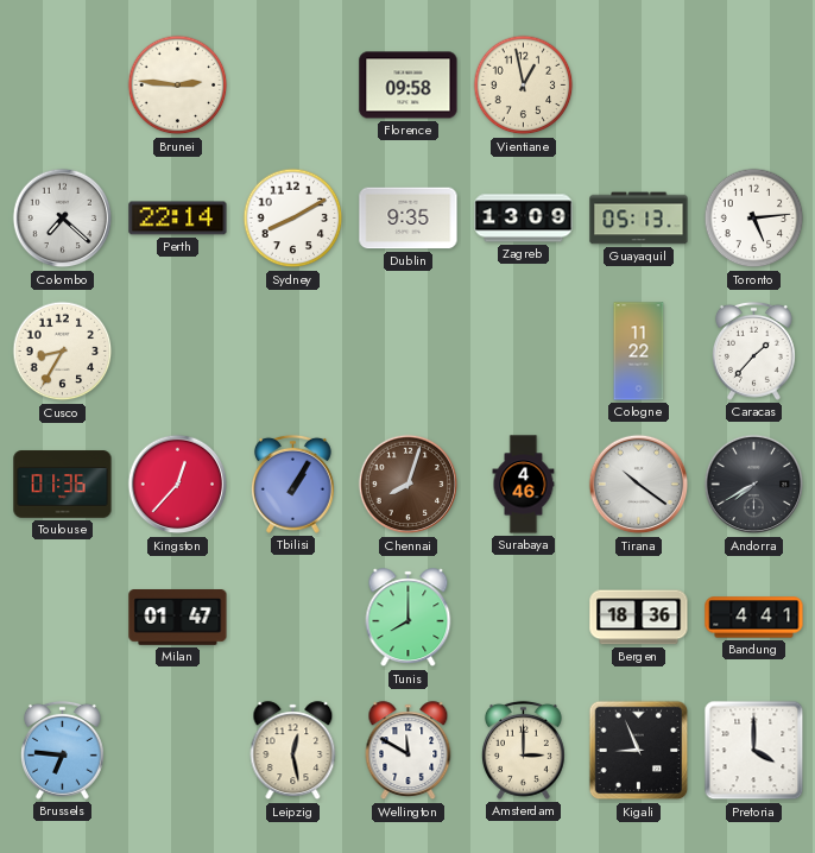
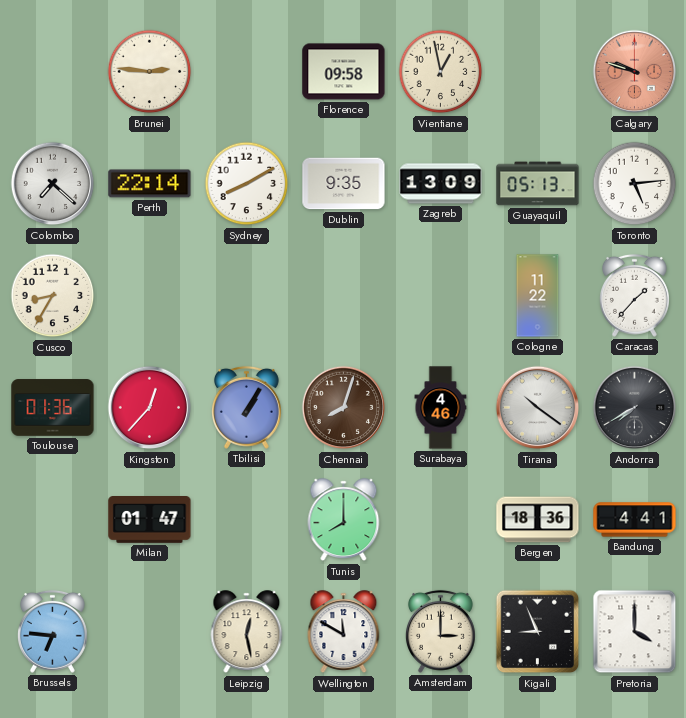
Calgary: none -> 9:48 (635, 72)
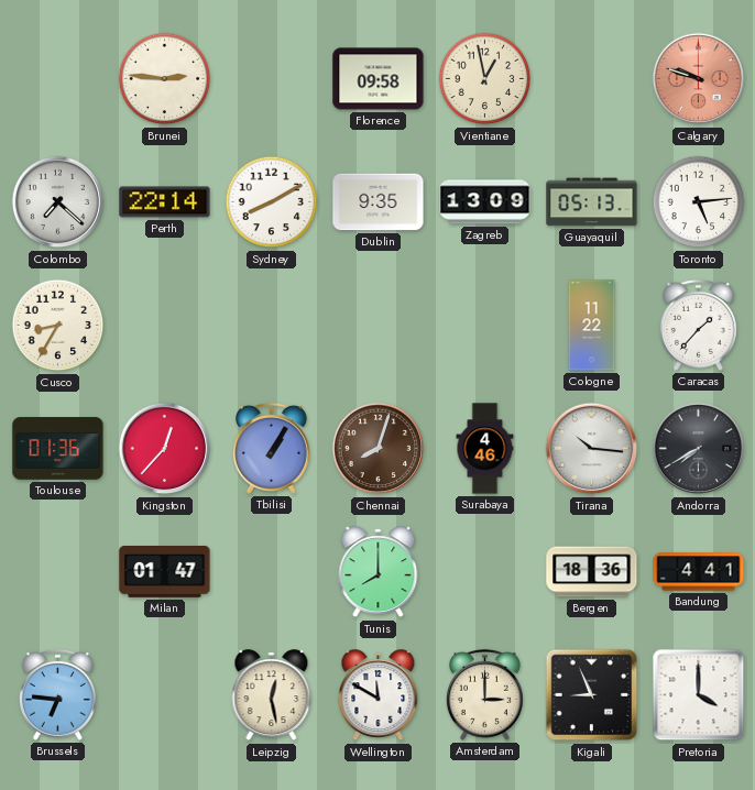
Tirana: 10:21 -> 10:16 (592, 449)
